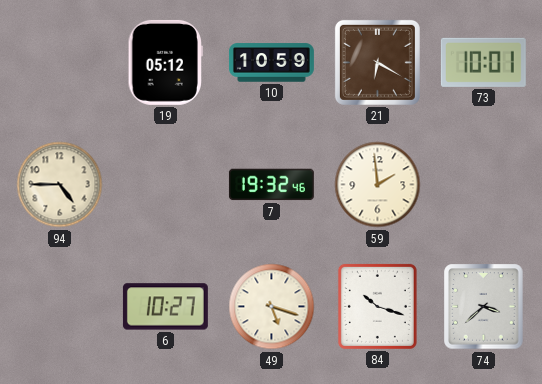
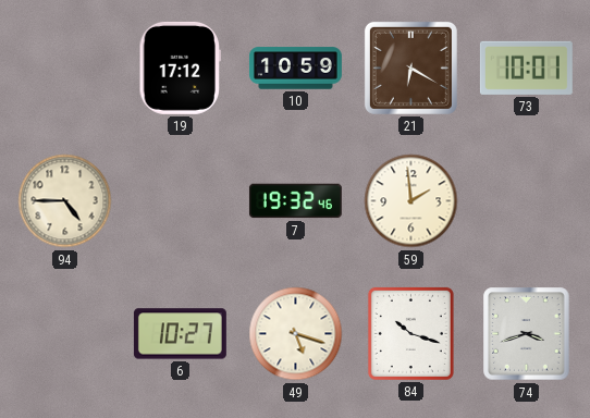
19: 05:12 -> 17:12 (180, 67)
74: 3:38 -> 3:42 (527, 334)
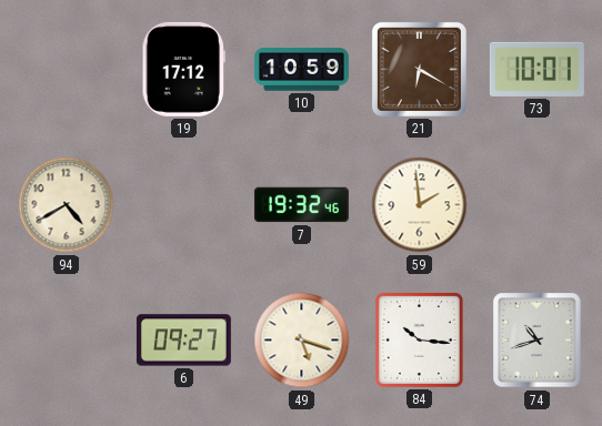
94: 4:45 -> 4:40 (67, 205)
6: 10:27 -> 09:27 (183, 341)
84: 10:18 -> 10:16 (419, 339)
74: 3:42 -> 10:42 (538, 341)
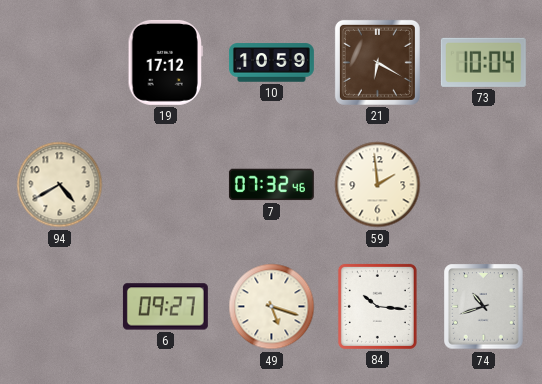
73: 10:01 -> 10:04 (483, 62)
7: 19:32 -> 07:32 (271, 185)
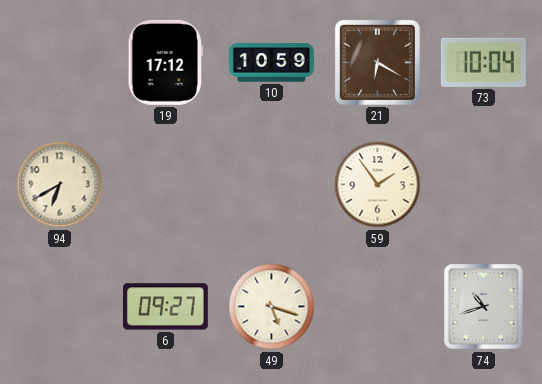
94: 4:40 -> 6:40 (60, 185)
7: 07:32 -> none (271, 185)
59: 1:59 -> 1:54 (378, 185)
84: 10:16 -> none (377, 306)
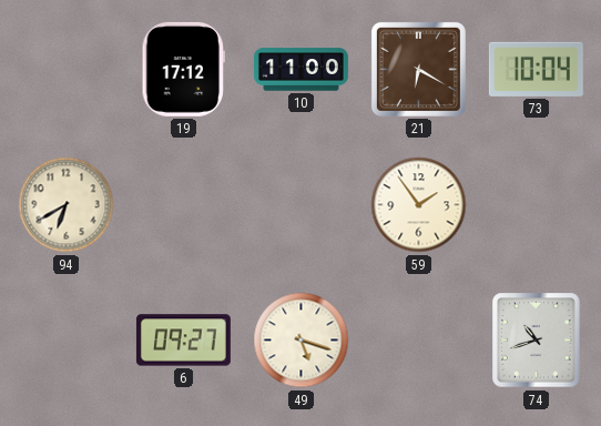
10: 10:59 -> 11:00 (300, 70)
